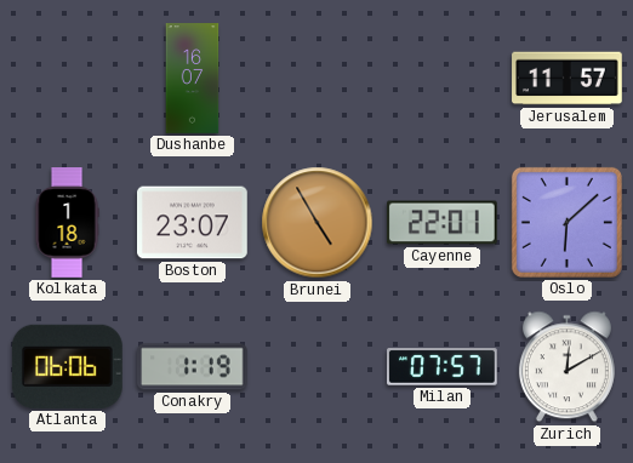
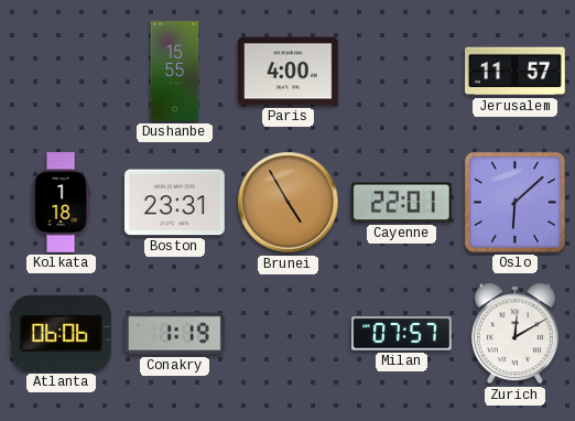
Dushanbe: 16:07 -> 15:55 (175, 72)
Paris: none -> 4:00 (289, 72)
Boston: 23:07 -> 23:31 (175, 203)
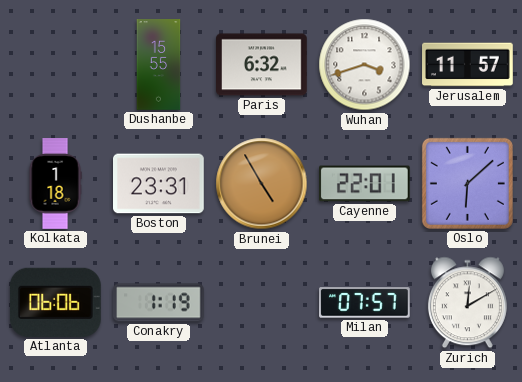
Paris: 4:00 -> 6:32 (262, 65)
Wuhan: none -> 3:42 (365, 65)
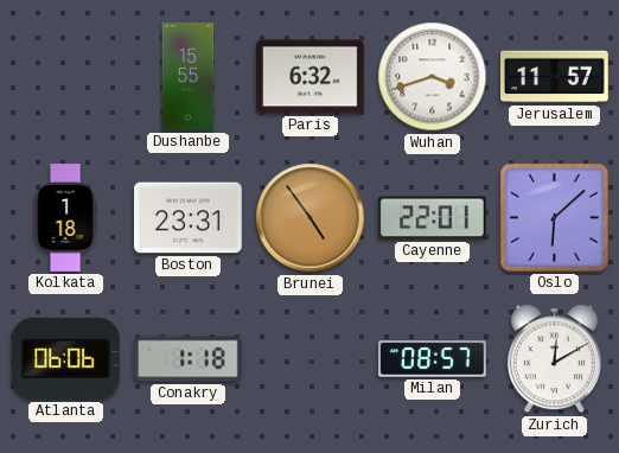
Brunei: 4:55 -> 4:54 (311, 218)
Conakry: 1:19 -> 1:18 (189, 359)
Milan: 07:57 -> 08:57 (433, 359)
